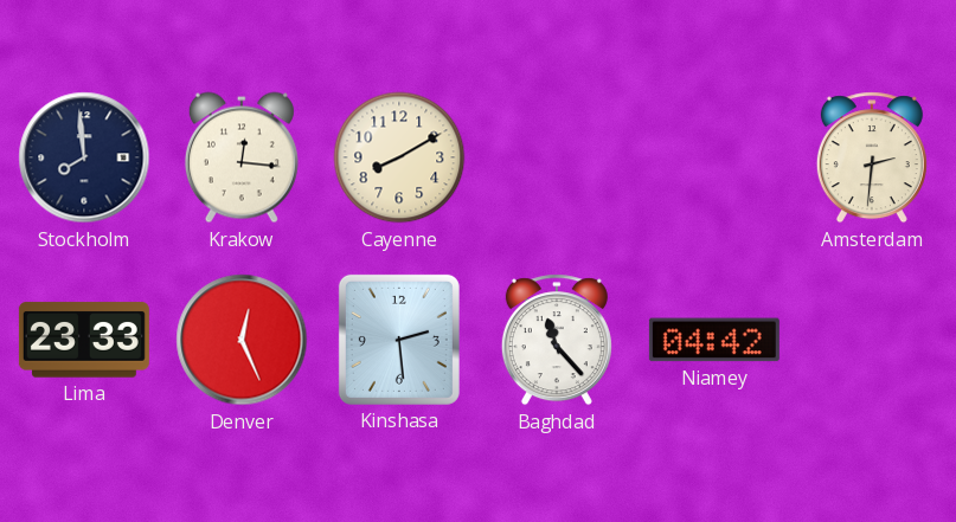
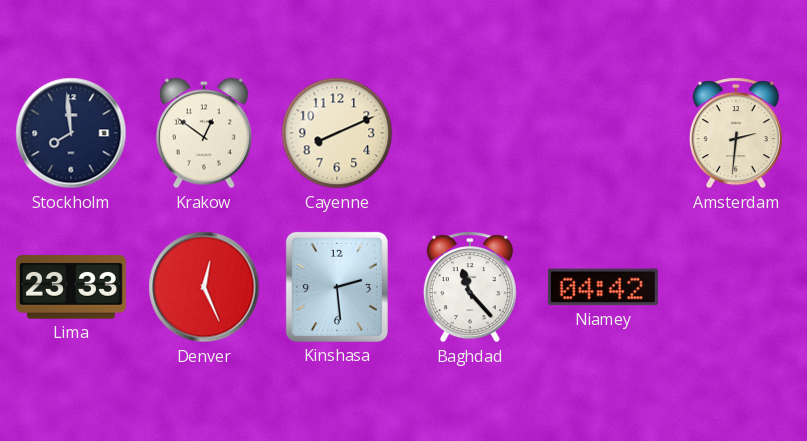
Krakow: 12:16 -> 12:51 (204, 133)
Cayenne: 8:10 -> 8:11 (337, 133)
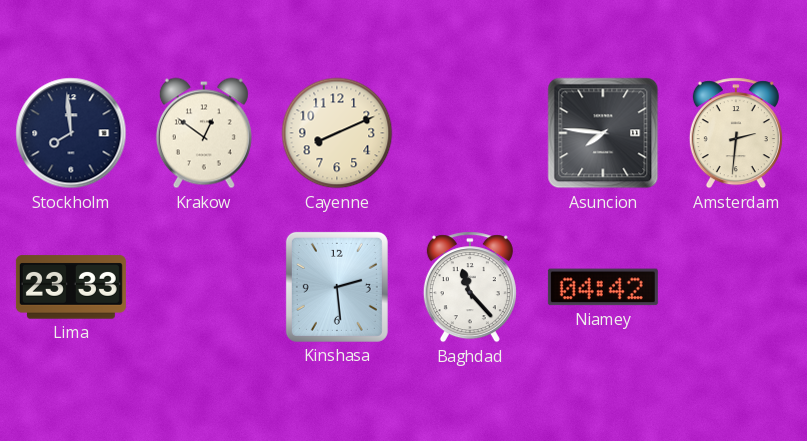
Asuncion: none -> 7:46 (603, 133)
Denver: 12:26 -> none (204, 287)
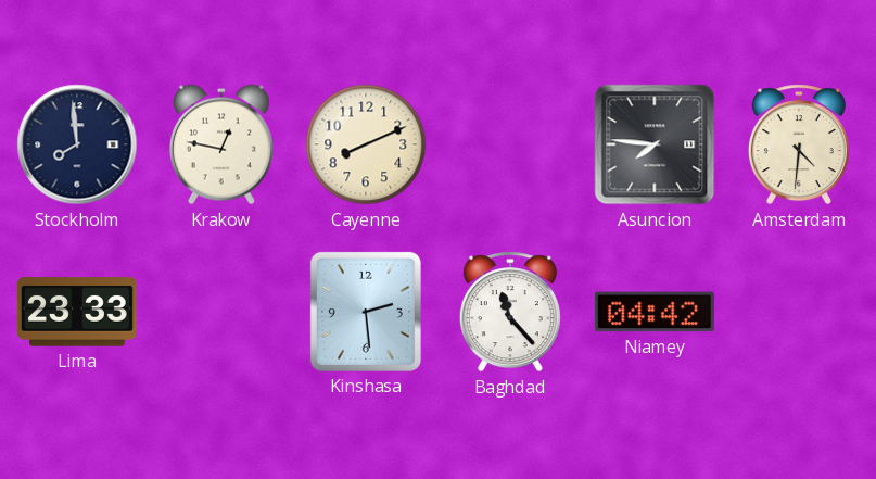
Krakow: 12:51 -> 12:47 (221, 144)
Amsterdam: 2:31 -> 4:31 (799, 144)
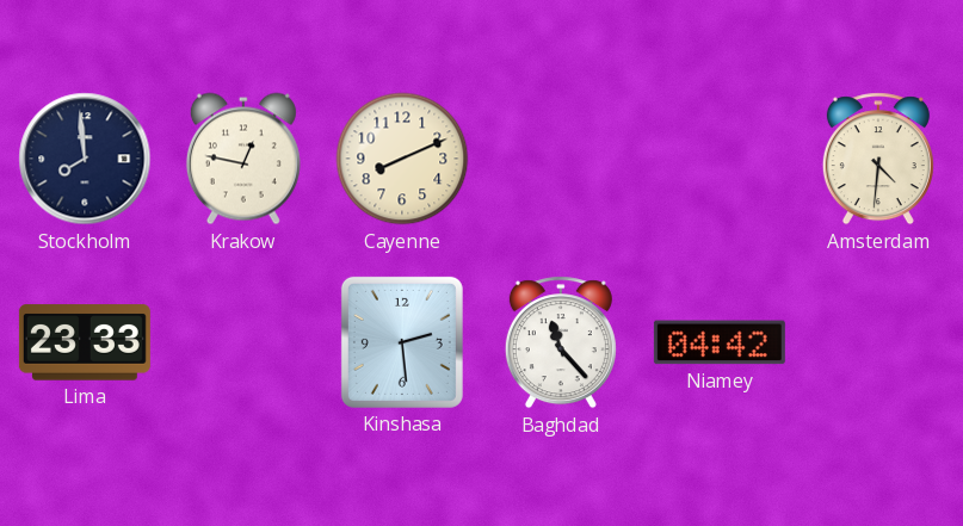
Asuncion: 7:46 -> none (655, 144)
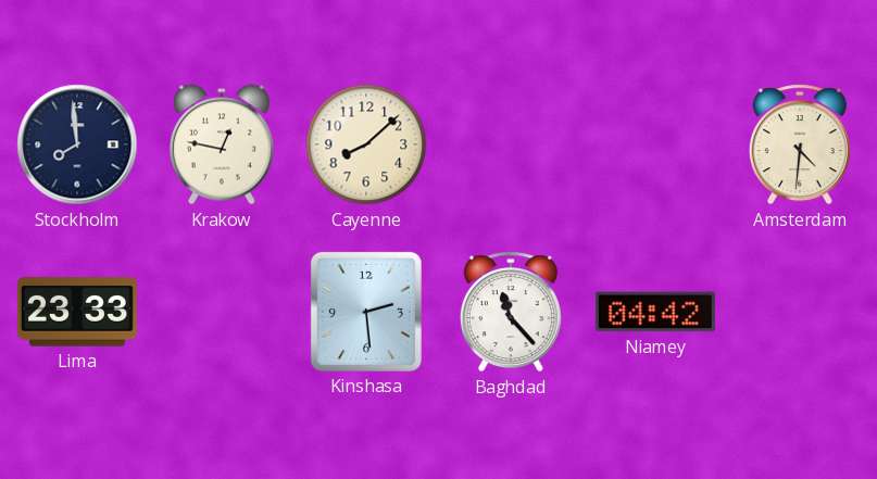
Cayenne: 8:11 -> 8:08 (366, 144)
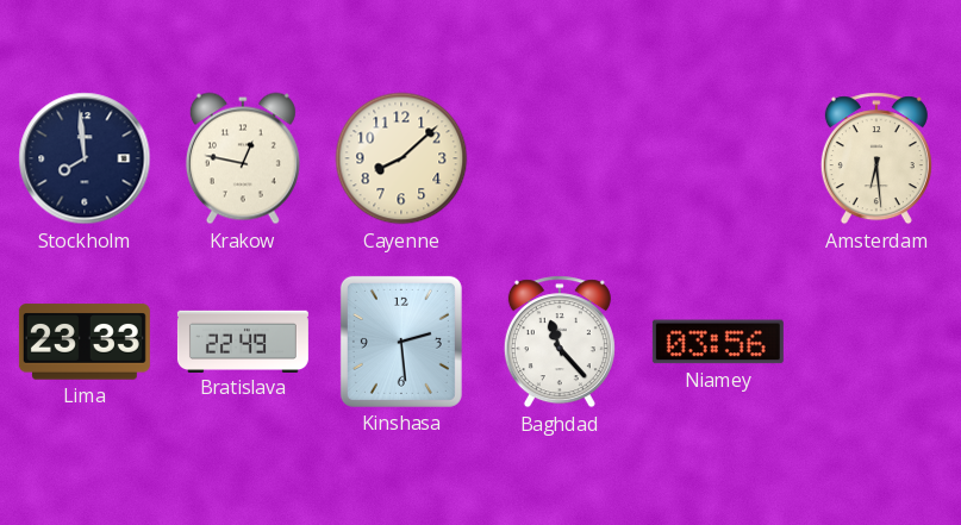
Amsterdam: 4:31 -> 6:29 (876, 158)
Bratislava: none -> 22:49 (243, 340)
Niamey: 04:42 -> 03:56 (718, 342)
